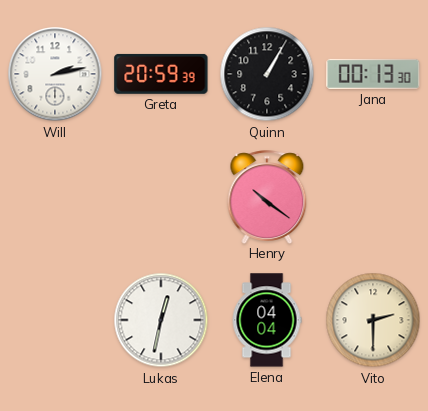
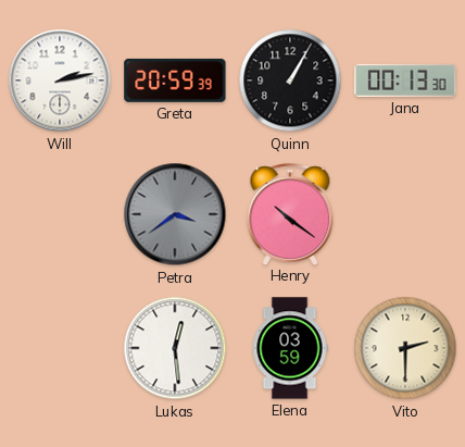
Petra: none -> 3:39 (175, 214)
Lukas: 12:32 -> 12:29 (175, 348)
Elena: 04:04 -> 03:59 (290, 348)
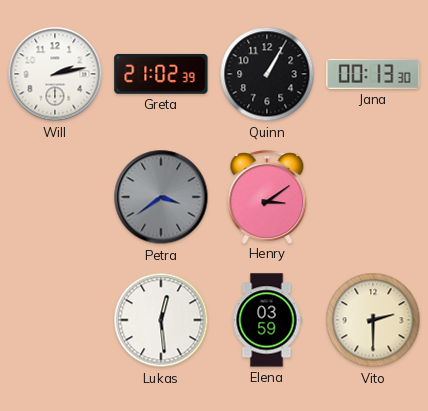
Greta: 20:59 -> 21:02 (161, 74)
Henry: 10:21 -> 3:09 (267, 197)
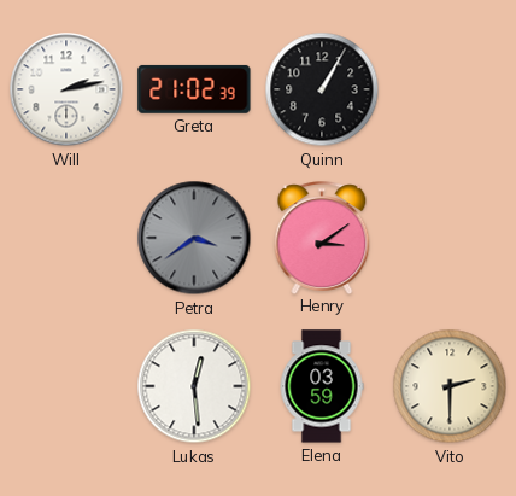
Jana: 00:13 -> none (373, 74)
